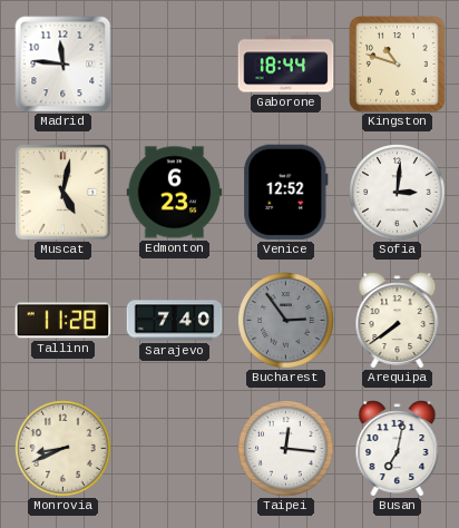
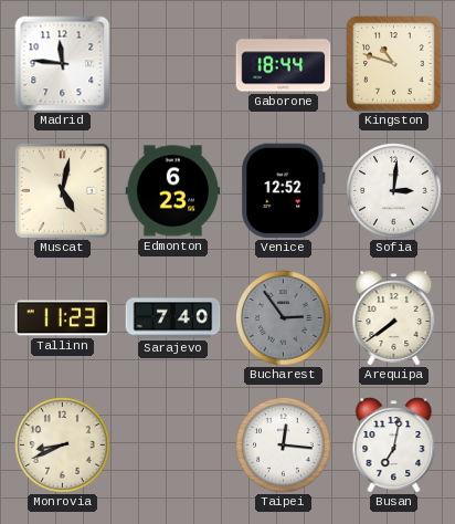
Tallinn: 11:28 -> 11:23 (63, 318)
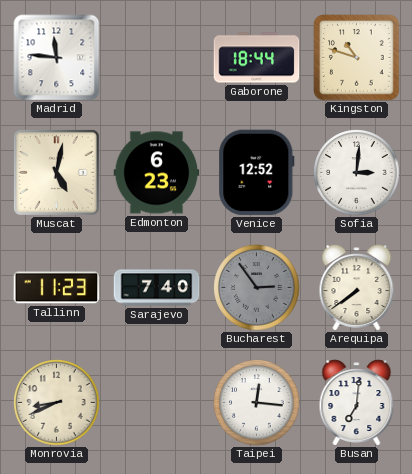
Busan: 7:02 -> 7:01 (357, 403)
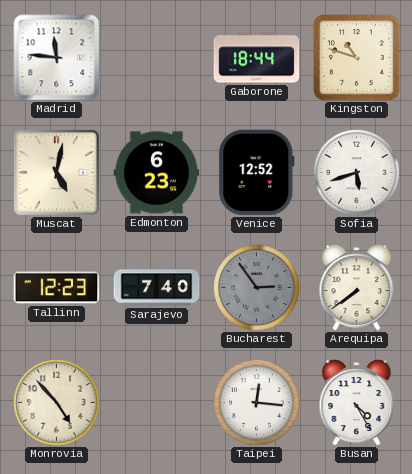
Sofia: 3:01 -> 5:42 (357, 173)
Tallinn: 11:23 -> 12:23 (57, 288)
Monrovia: 8:41 -> 4:53 (57, 403)
Busan: 7:01 -> 4:25 (357, 403)
